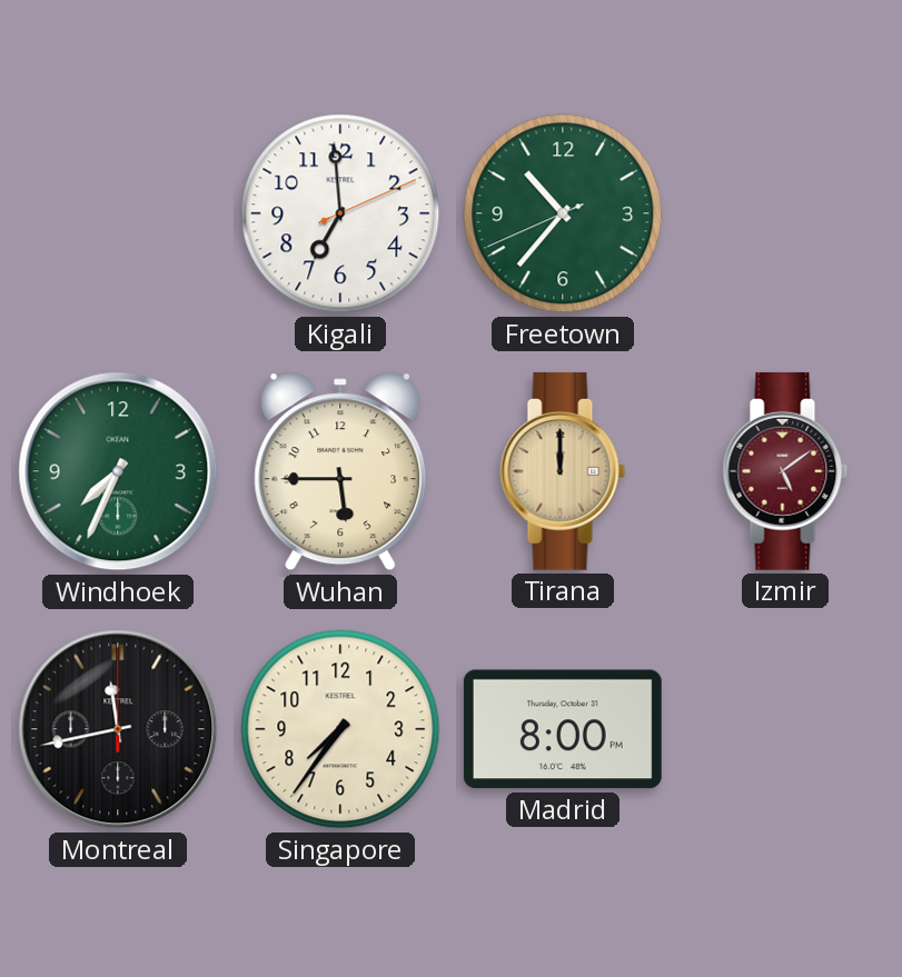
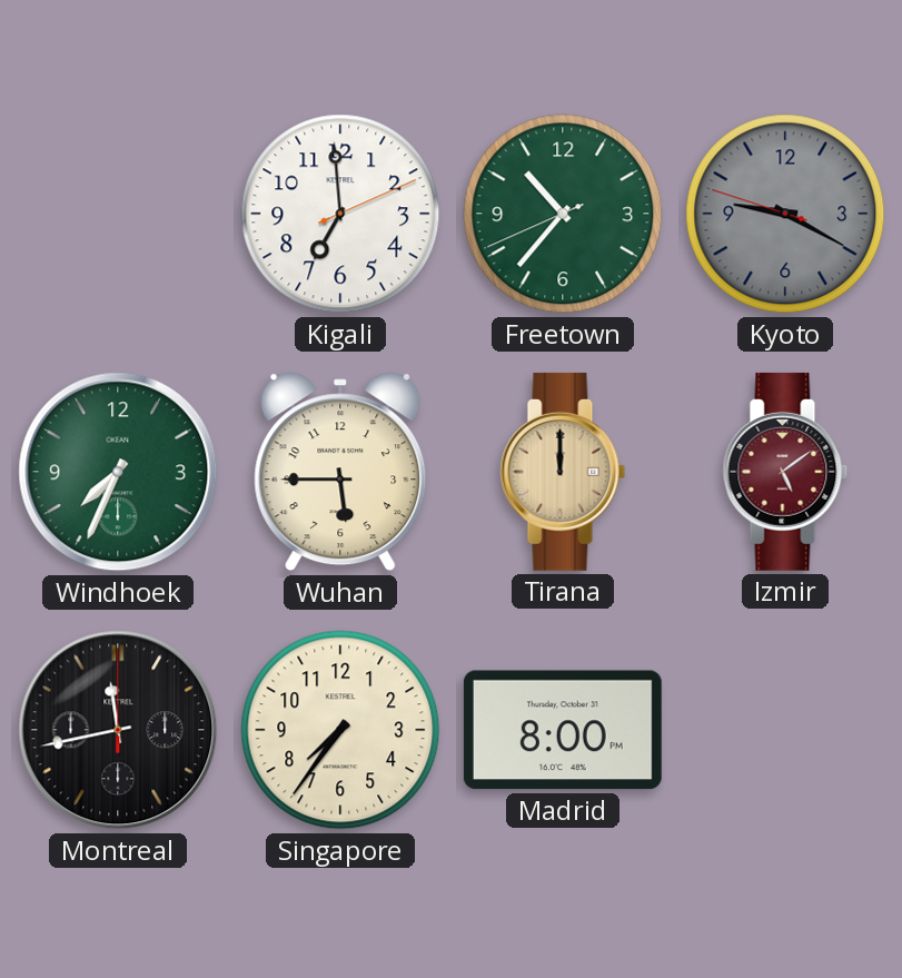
Kyoto: none -> 9:19 (785, 214)
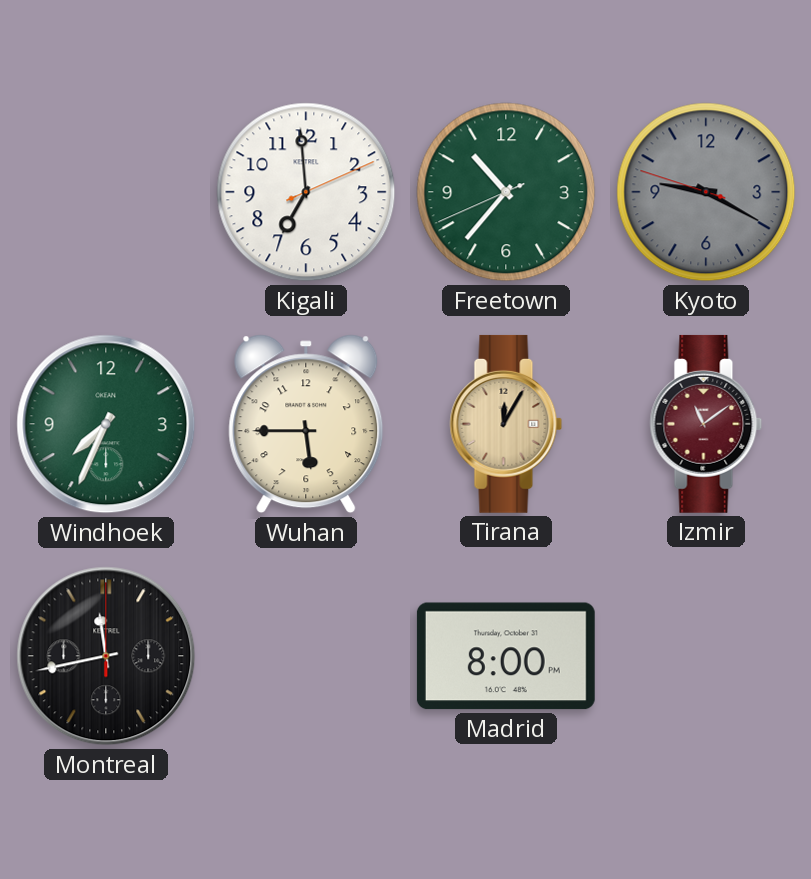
Tirana: 12:00 -> 12:05 (506, 424)
Izmir: 5:09 -> 11:09 (706, 424)
Singapore: 7:36 -> none (340, 730)
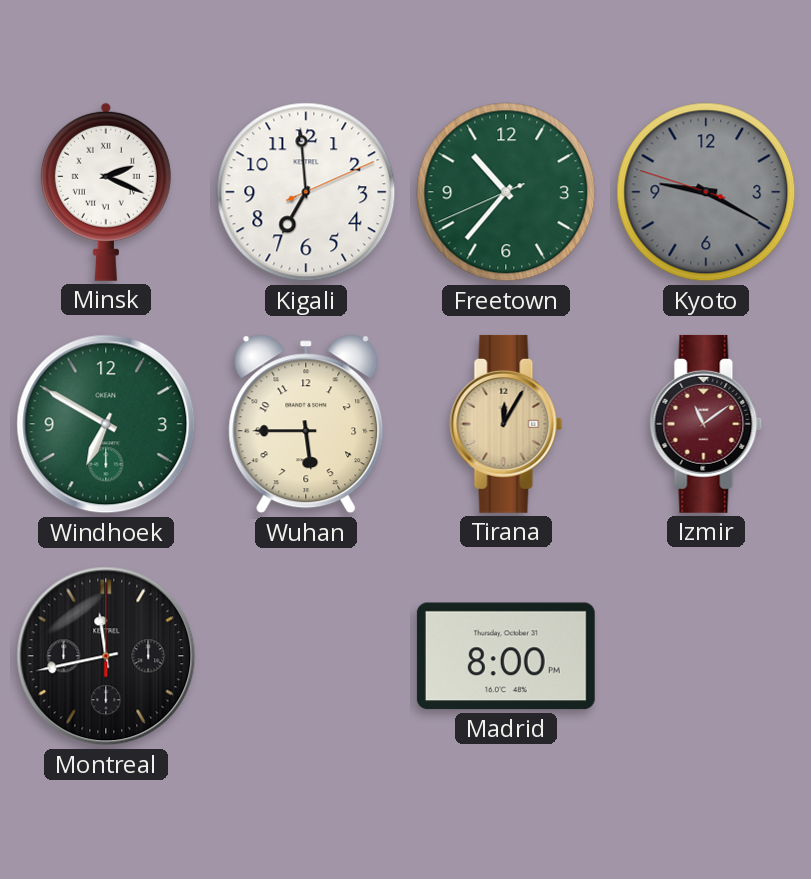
Minsk: none -> 2:19 (106, 192)
Windhoek: 7:34 -> 6:50 (106, 424)
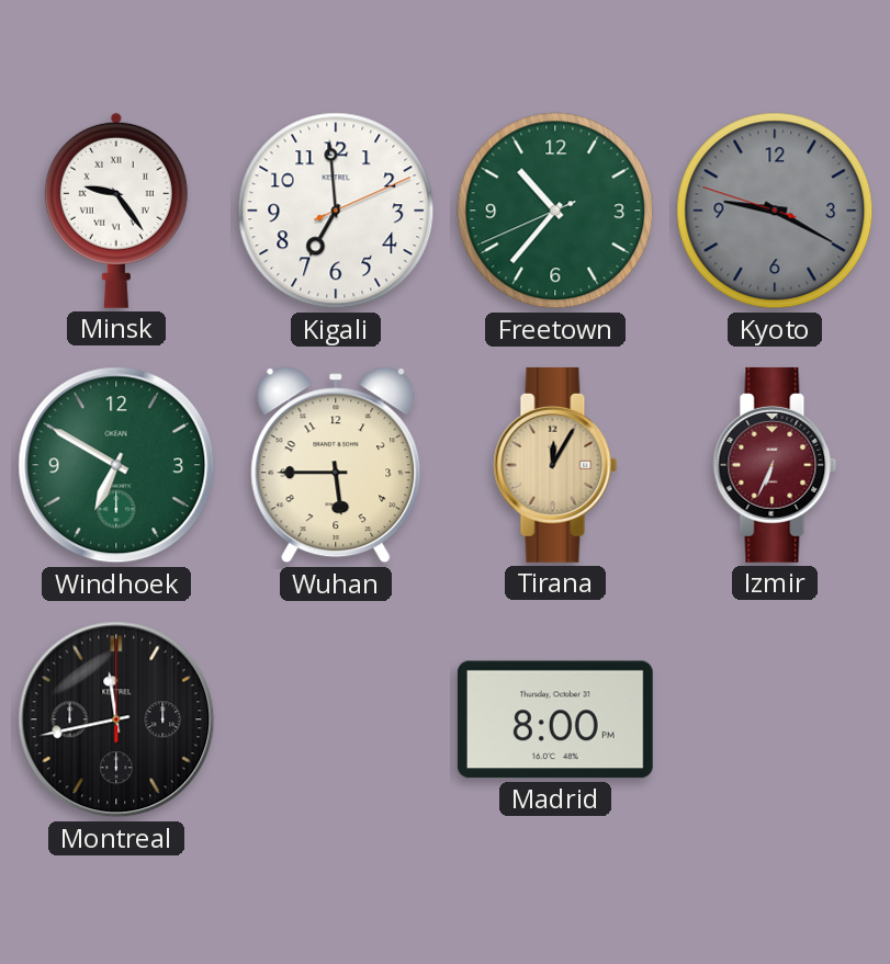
Minsk: 2:19 -> 9:24 (116, 211)
Izmir: 11:09 -> 6:34 (775, 465)
